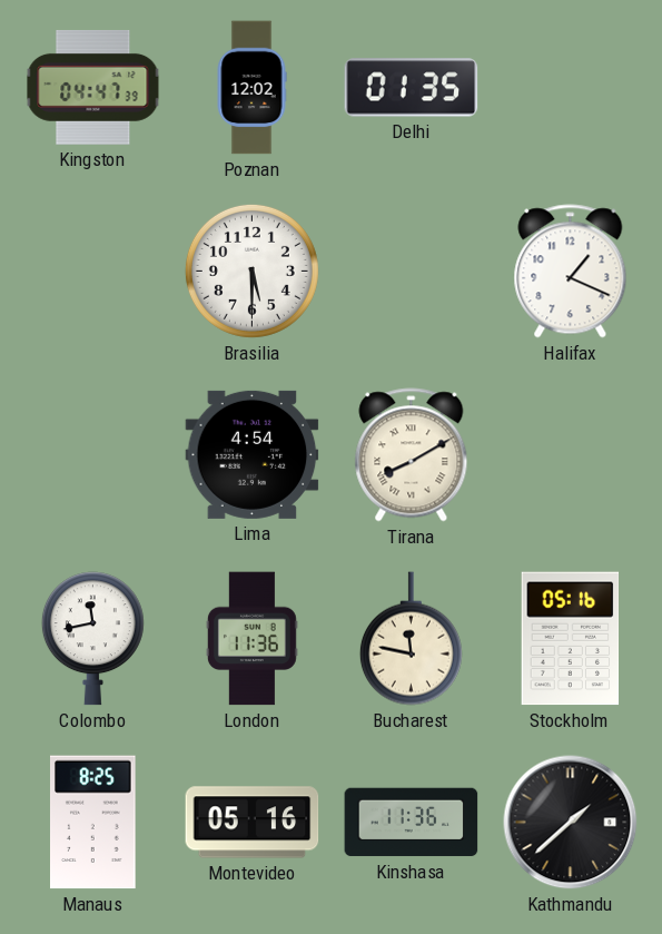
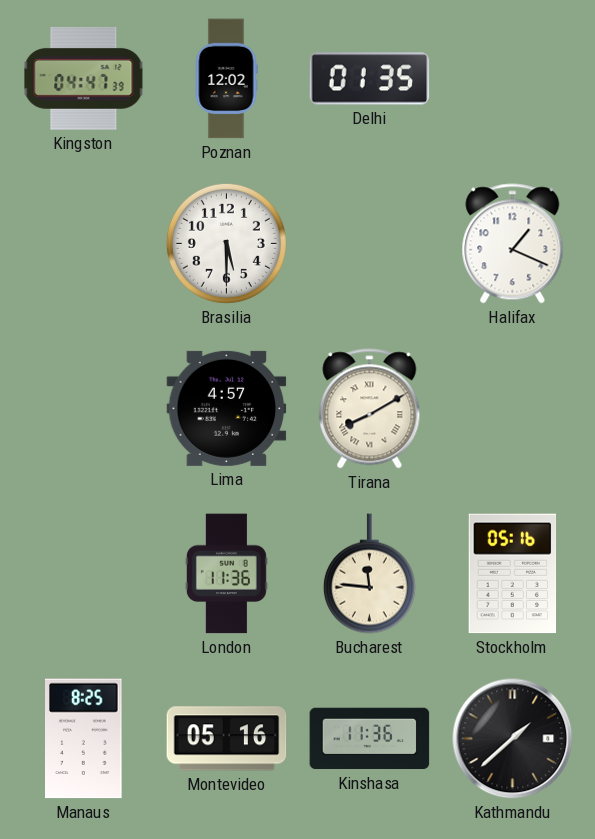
Lima: 4:54 -> 4:57 (227, 408)
Colombo: 11:43 -> none (92, 639)
Bucharest: 11:47 -> 11:46 (369, 574)
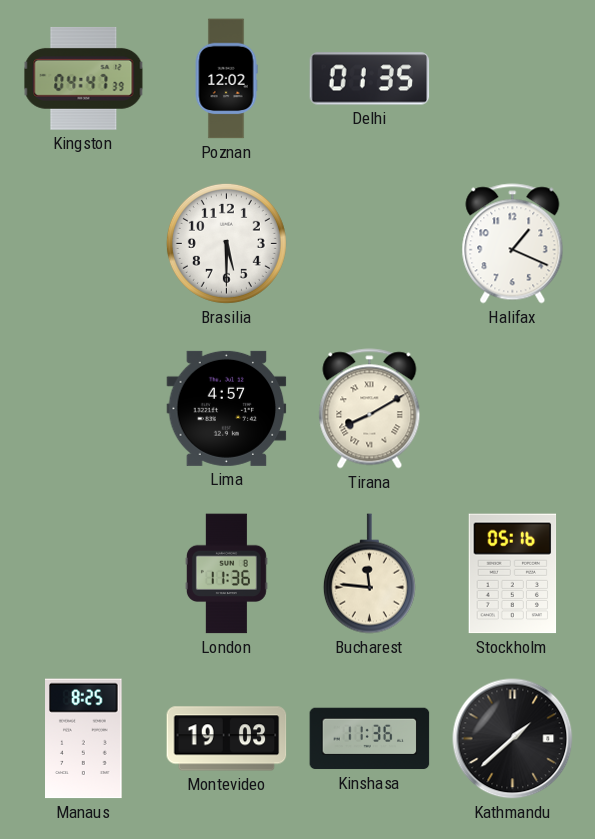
Montevideo: 05:16 -> 19:03 (227, 739)
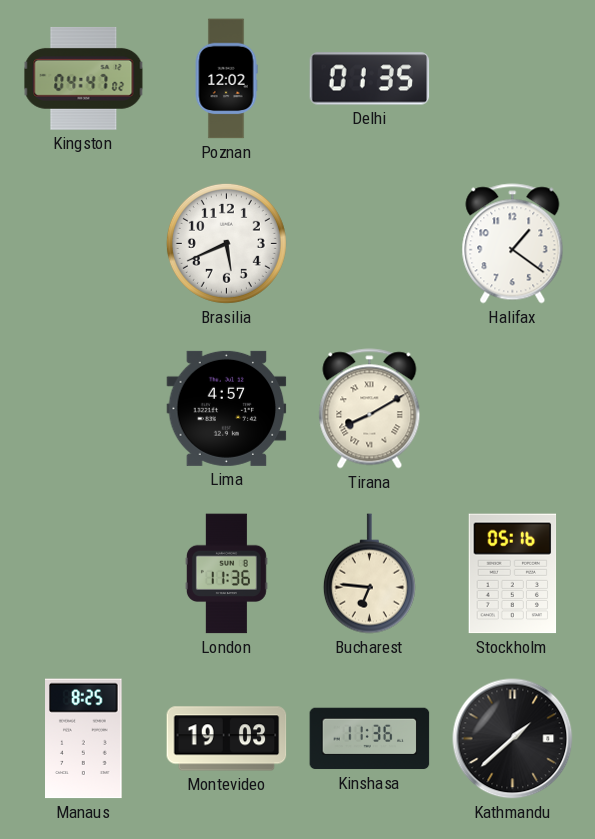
Kingston: 04:47:39 -> 04:47:02 (84, 78)
Brasilia: 5:30 -> 5:41 (226, 243)
Halifax: 1:19 -> 1:21 (513, 244)
Bucharest: 11:46 -> 6:46 (369, 574)
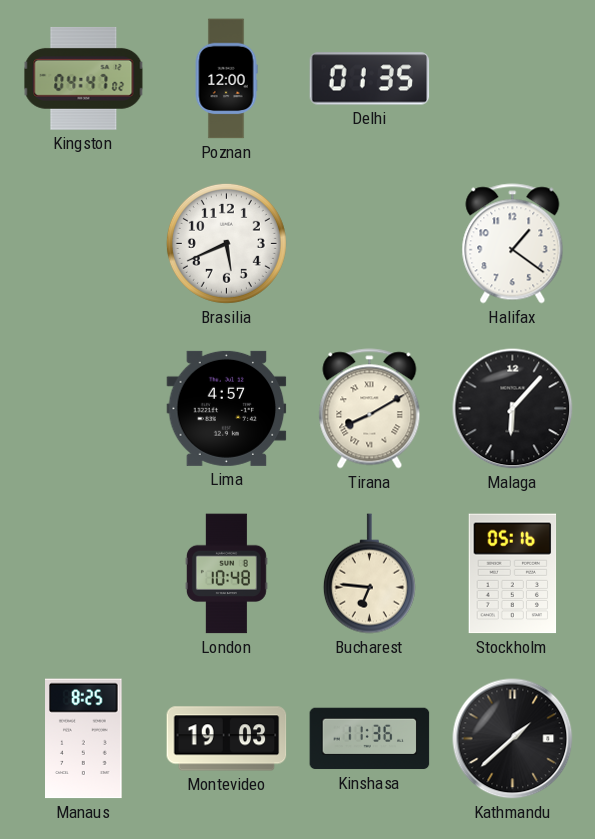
Poznan: 12:02 -> 12:00 (226, 79)
Malaga: none -> 6:07 (513, 409)
London: 11:36 -> 10:48 (226, 574)
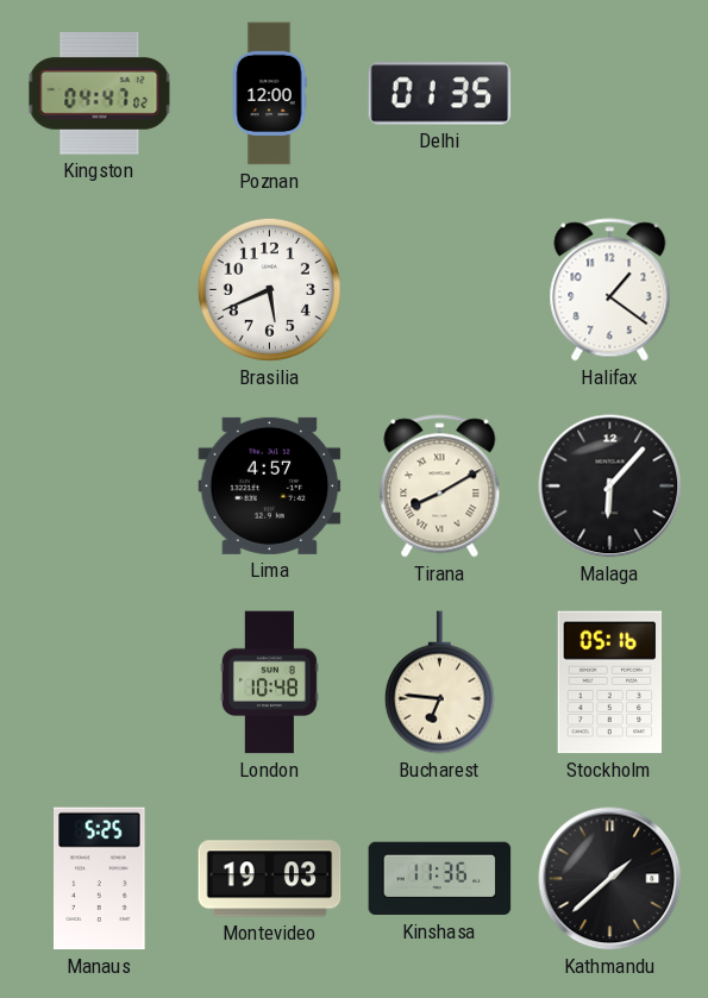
Manaus: 8:25 -> 5:25 (100, 879)
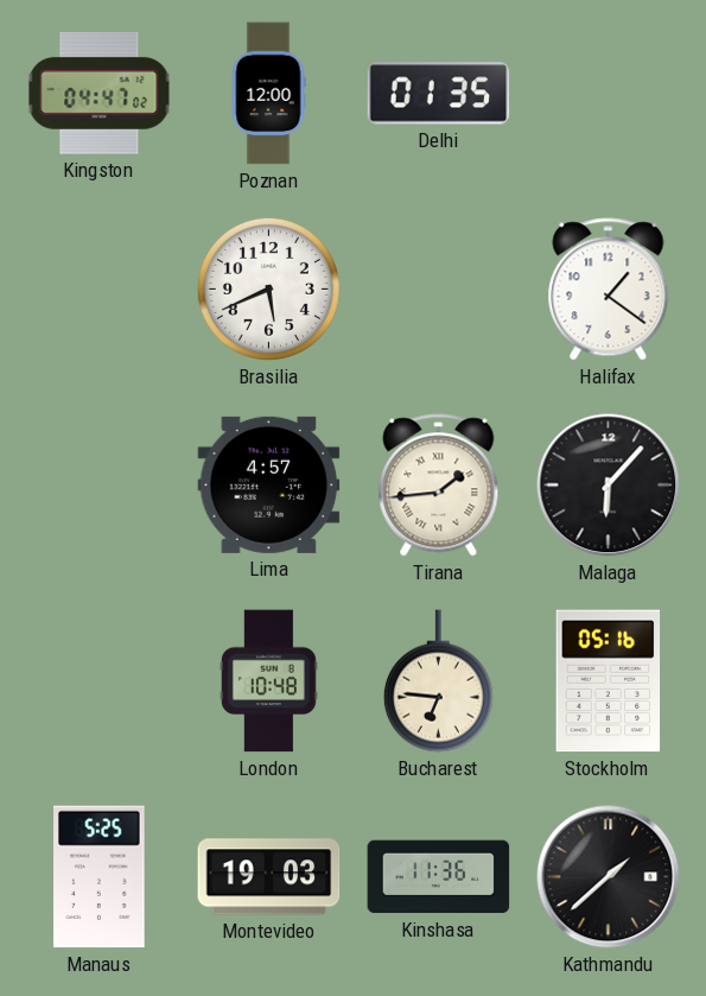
Tirana: 8:10 -> 1:44 (439, 486)
